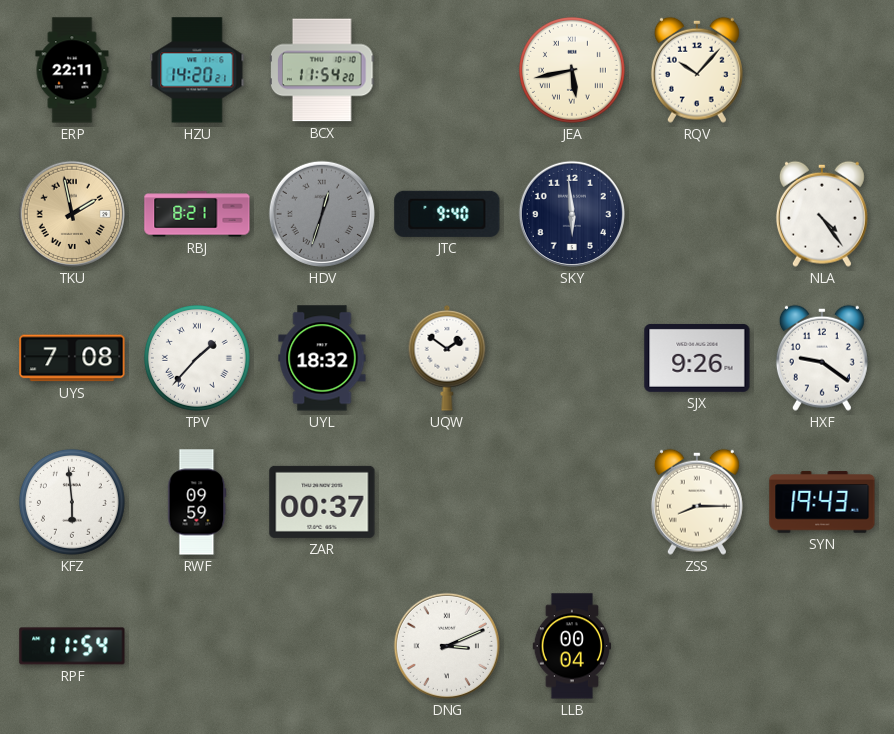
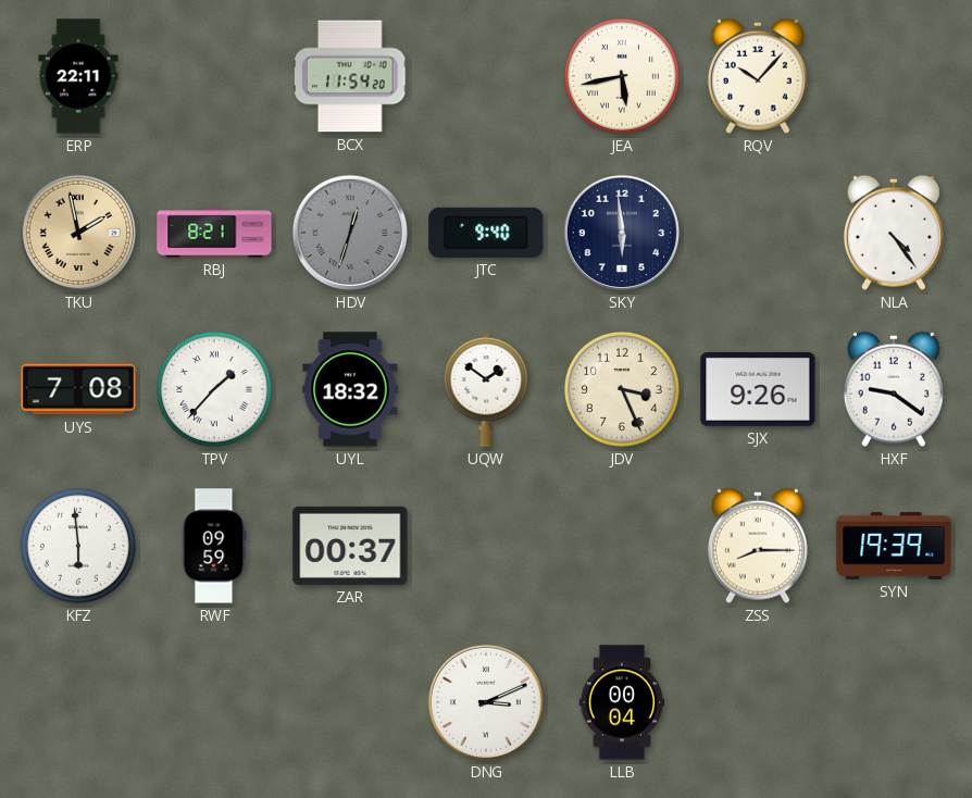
HZU: 14:20 -> none (197, 70)
JDV: none -> 3:26 (622, 389)
SYN: 19:43 -> 19:39 (894, 546)
RPF: 11:54 -> none (72, 646)
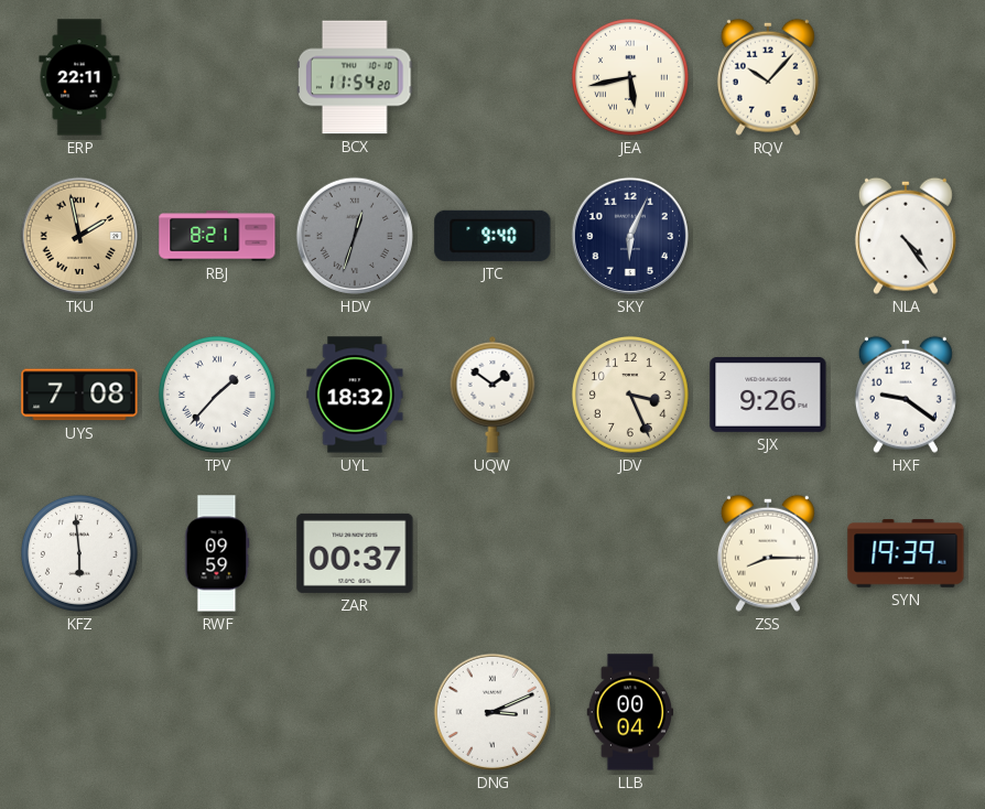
SKY: 5:59 -> 6:04 (630, 236)
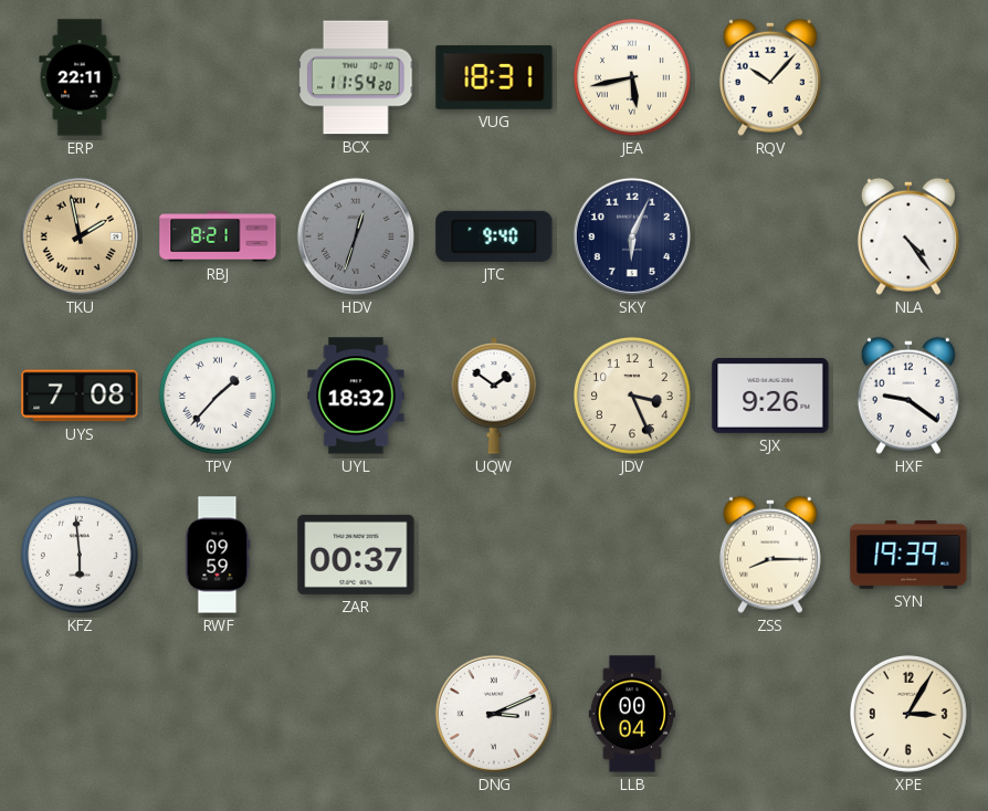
VUG: none -> 18:31 (494, 77)
XPE: none -> 3:05 (908, 714)
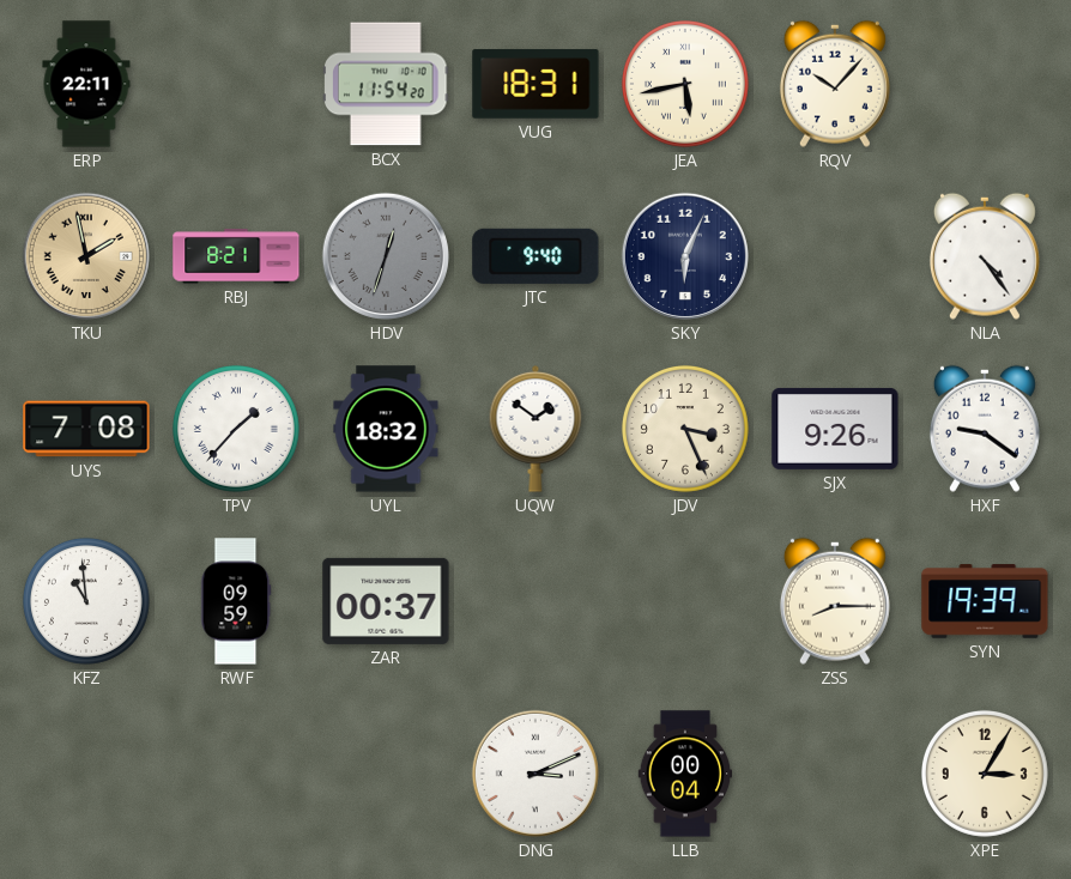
KFZ: 5:59 -> 10:59 (86, 601)
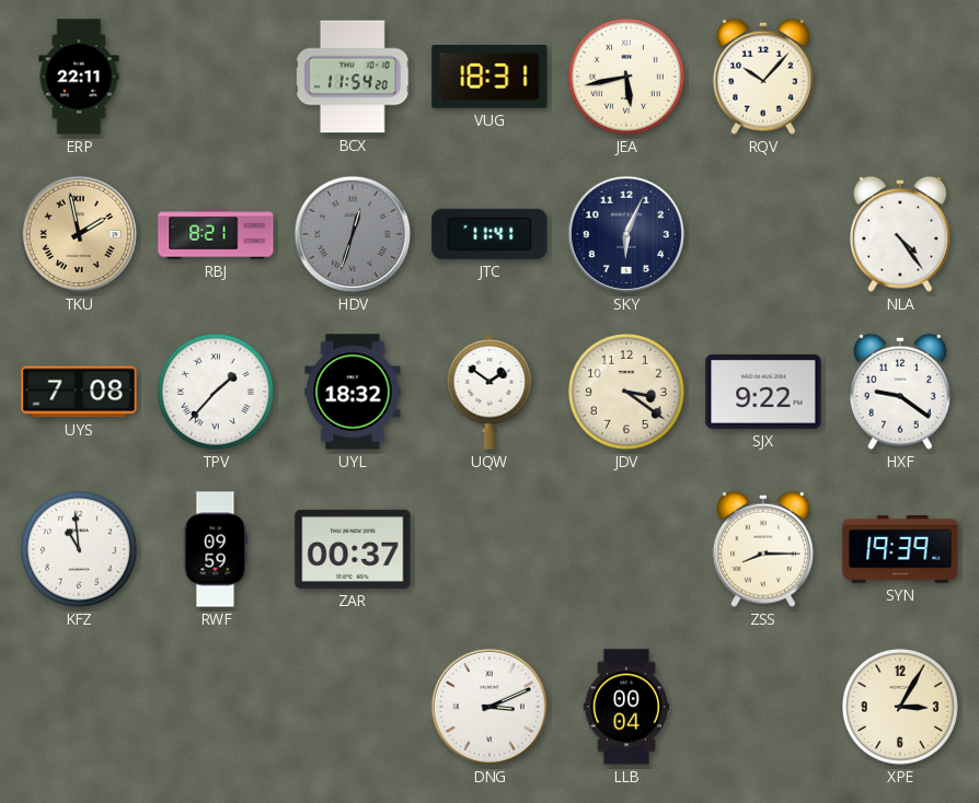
JTC: 9:40 -> 11:41 (490, 234)
JDV: 3:26 -> 3:21 (626, 392)
SJX: 9:26 -> 9:22 (763, 392)
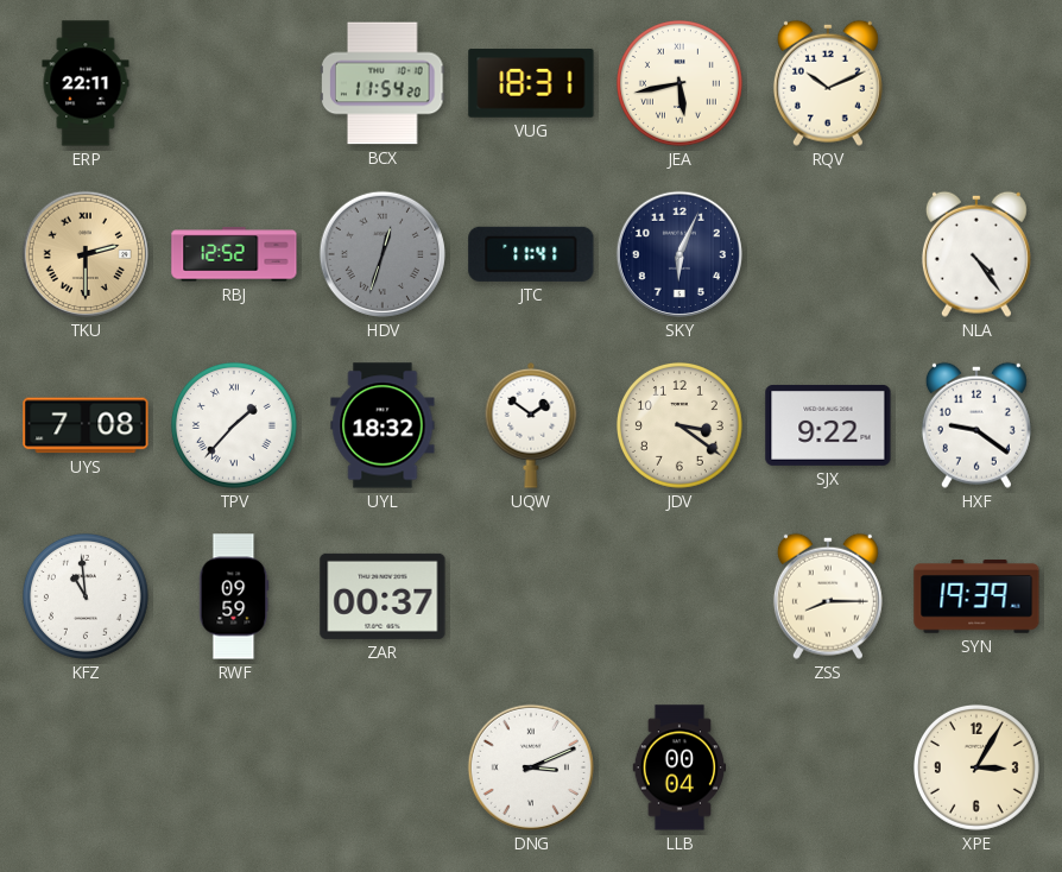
RQV: 10:07 -> 10:11 (828, 83)
TKU: 1:58 -> 2:30 (86, 254)
RBJ: 8:21 -> 12:52 (234, 254)
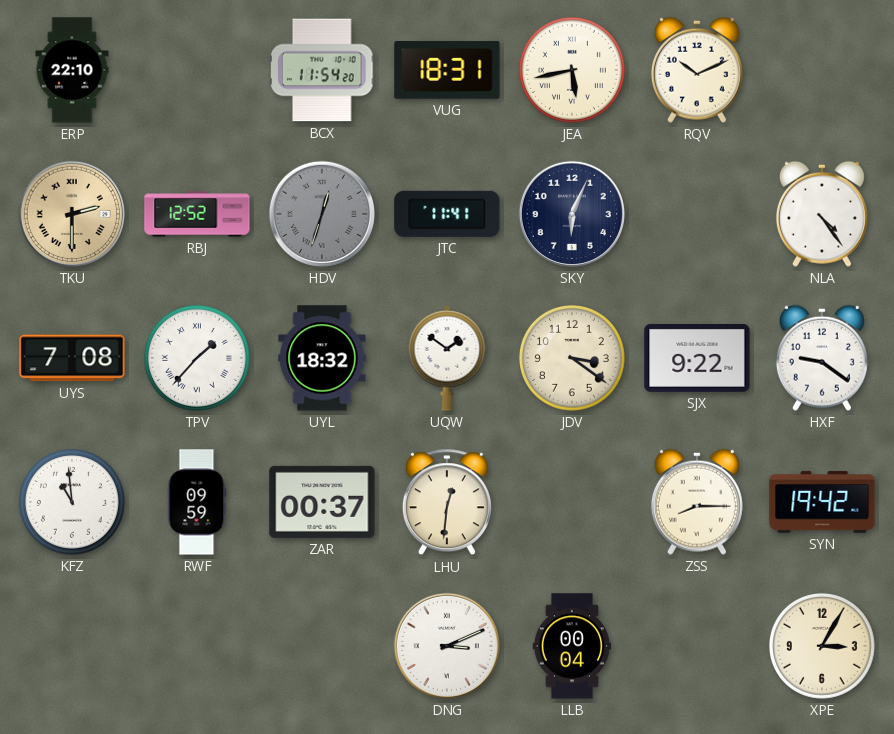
ERP: 22:11 -> 22:10 (72, 70)
LHU: none -> 12:31 (447, 503)
SYN: 19:39 -> 19:42 (822, 502)
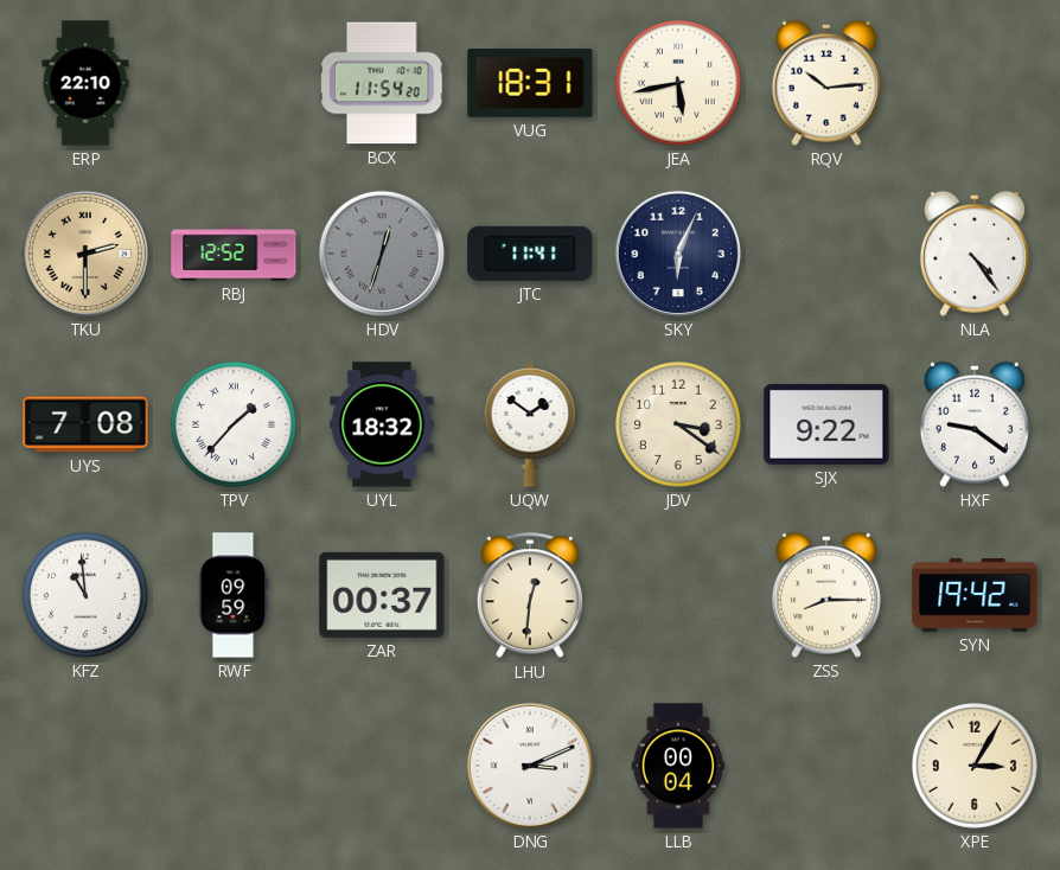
RQV: 10:11 -> 10:14 (826, 83)
